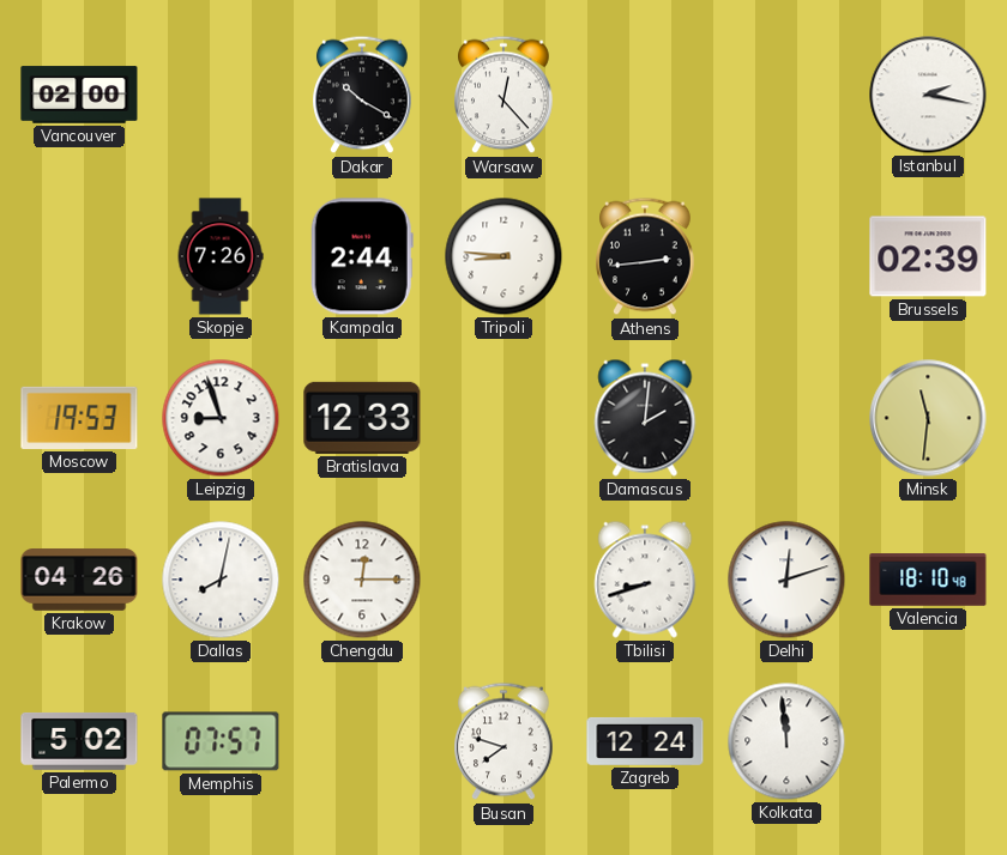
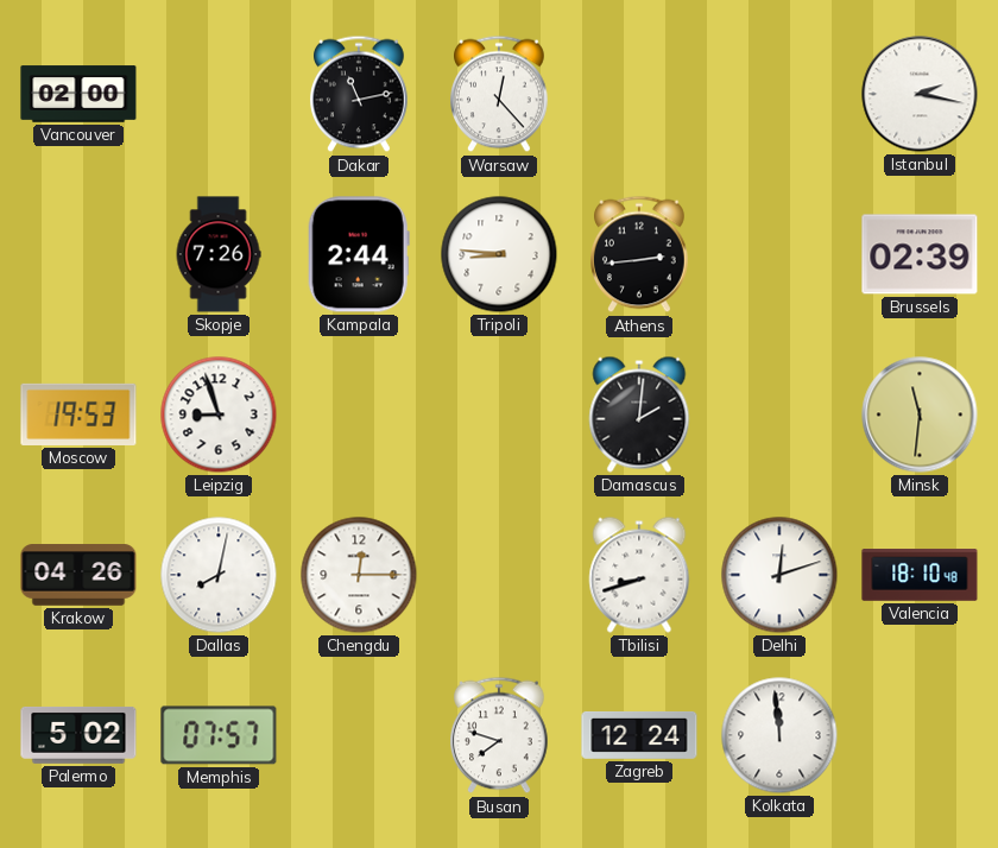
Dakar: 10:20 -> 11:13 (360, 94)
Bratislava: 12:33 -> none (362, 418)
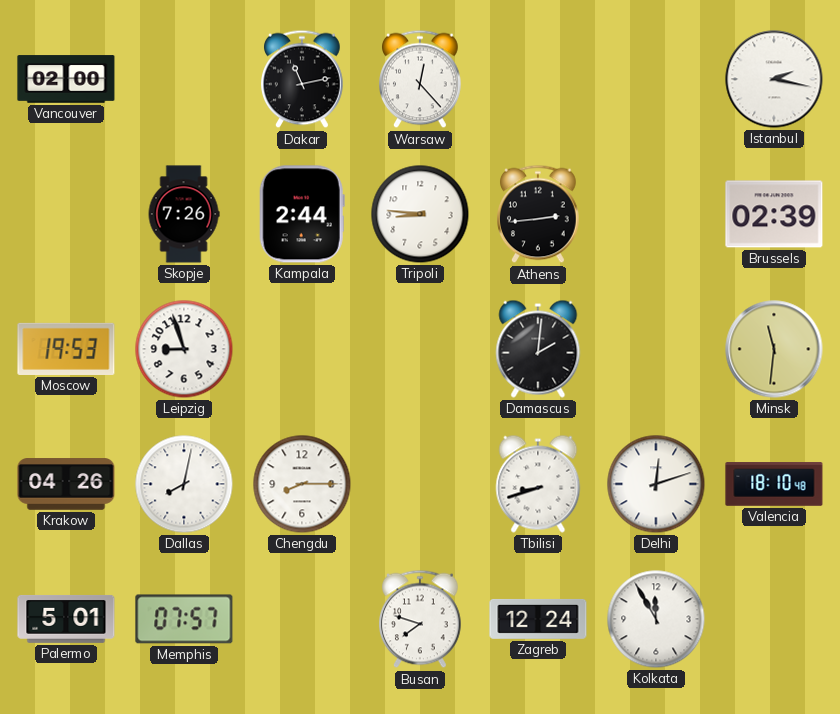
Chengdu: 12:15 -> 8:15 (302, 484)
Palermo: 5:02 -> 5:01 (66, 619)
Kolkata: 11:59 -> 11:55 (656, 619)
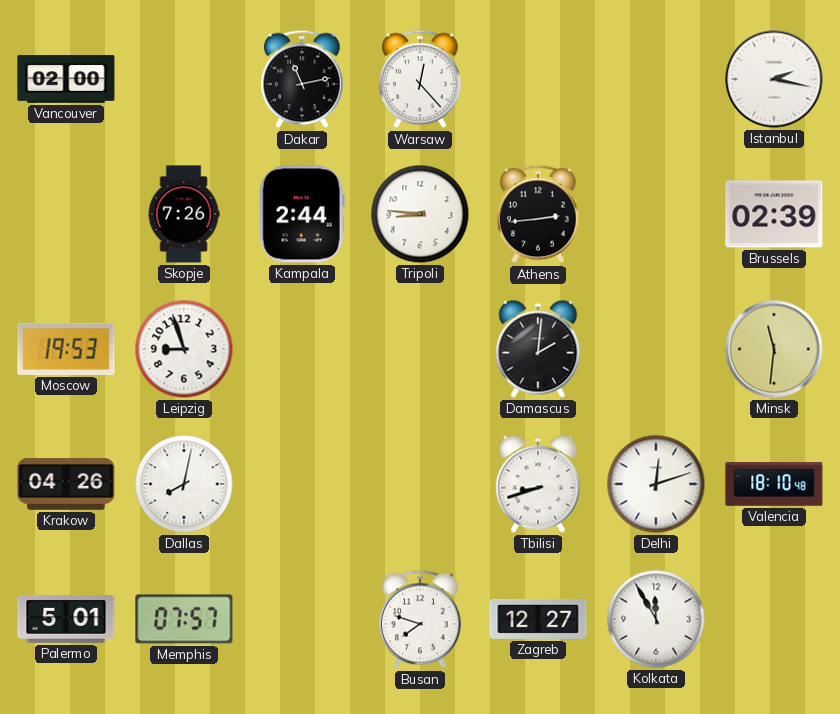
Chengdu: 8:15 -> none (302, 484)
Zagreb: 12:24 -> 12:27 (538, 619)
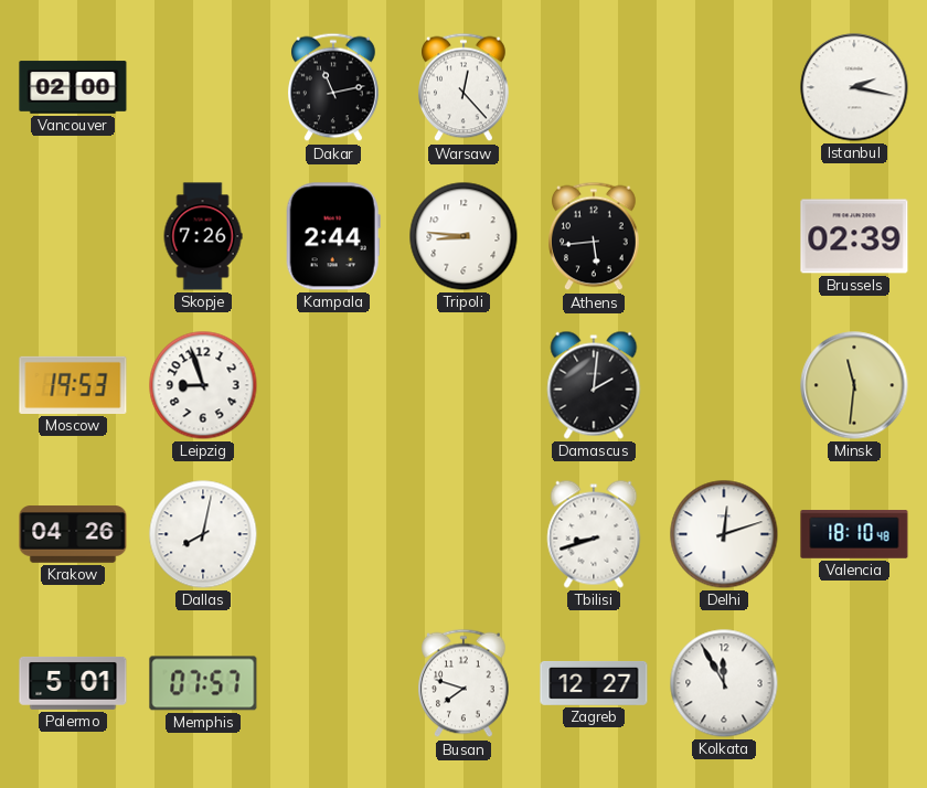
Athens: 2:44 -> 5:44 (595, 236)
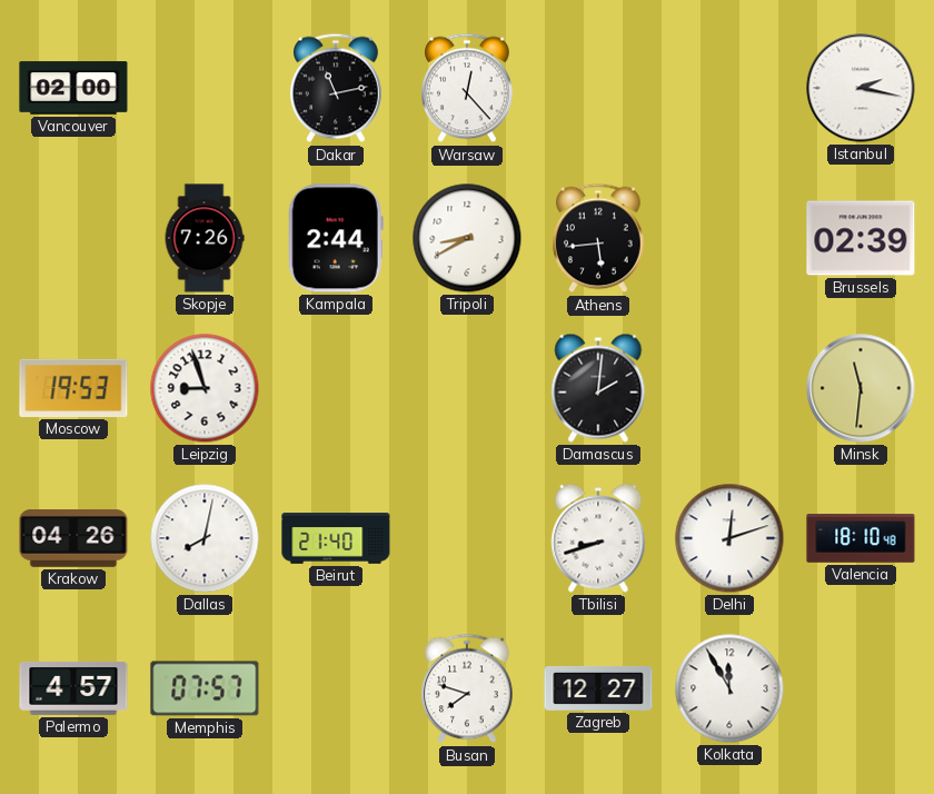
Tripoli: 8:46 -> 8:40 (467, 238)
Beirut: none -> 21:40 (336, 539)
Palermo: 5:01 -> 4:57 (73, 688)
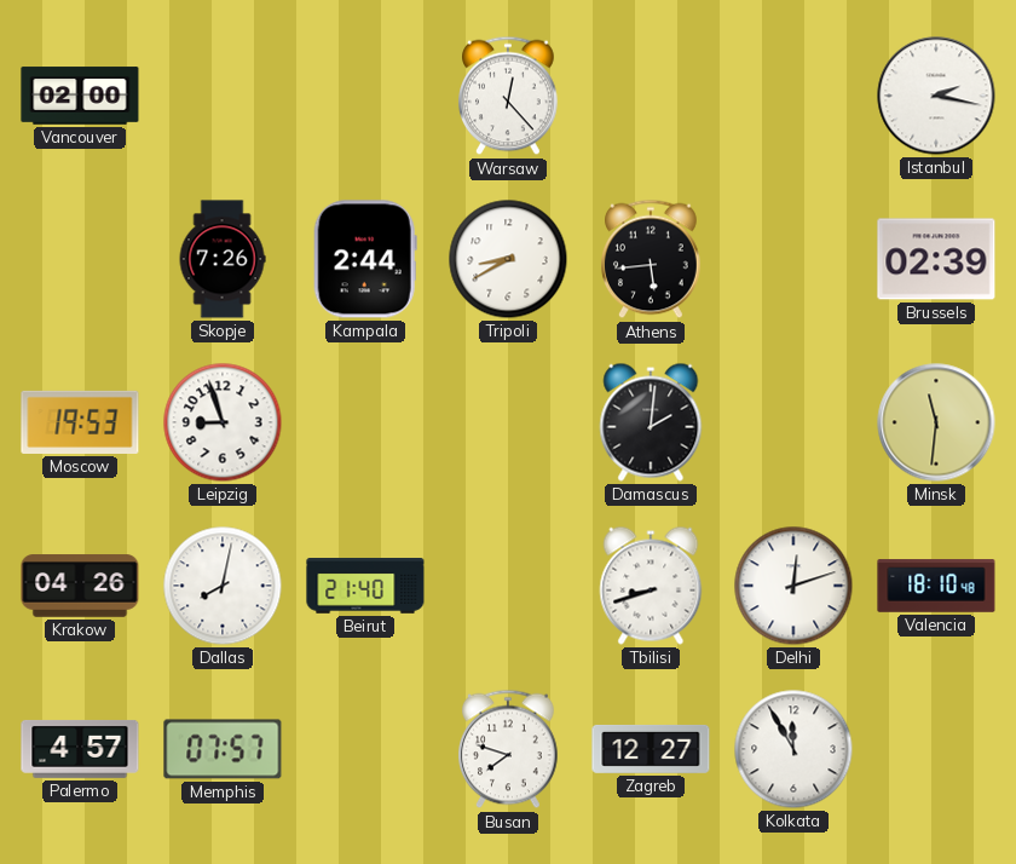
Dakar: 11:13 -> none (337, 88)
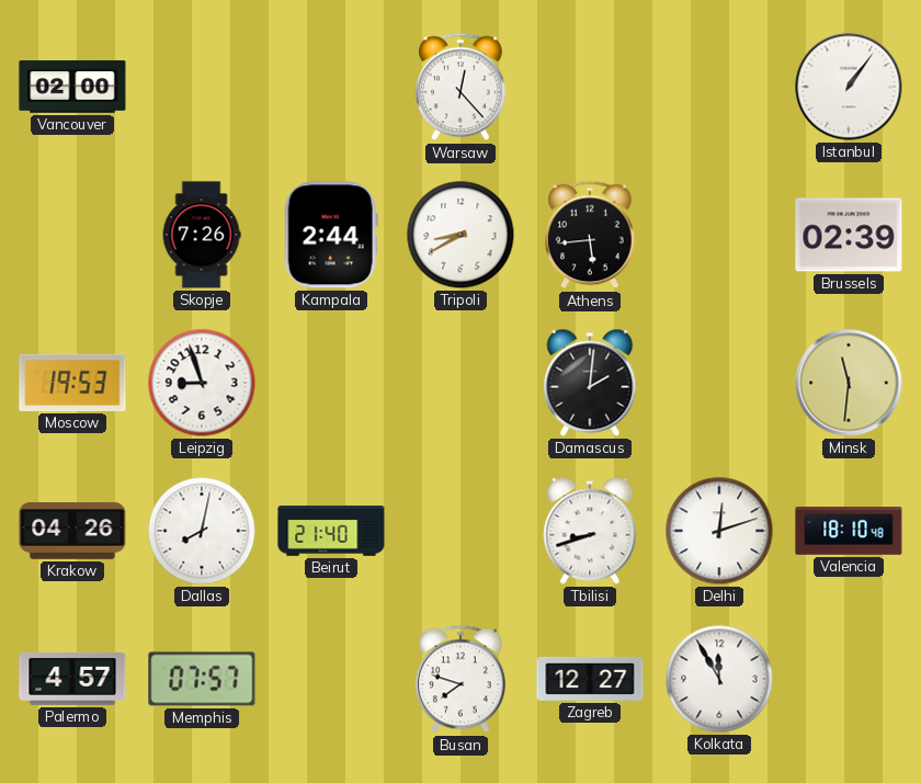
Istanbul: 2:17 -> 1:06 (849, 87)
